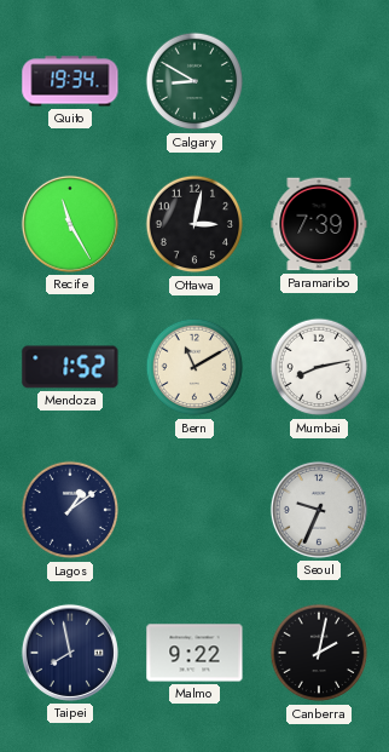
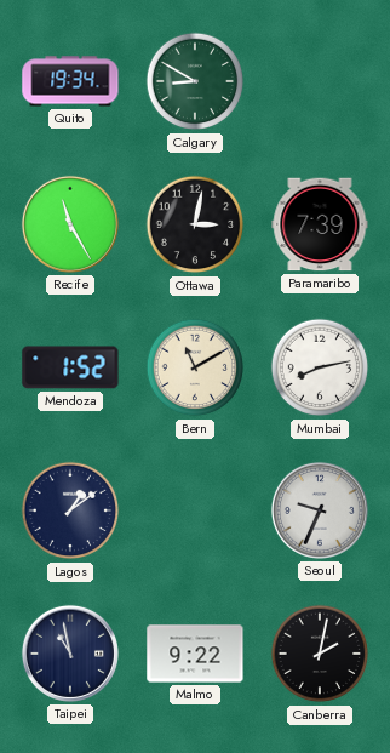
Taipei: 7:58 -> 10:58 (70, 654)
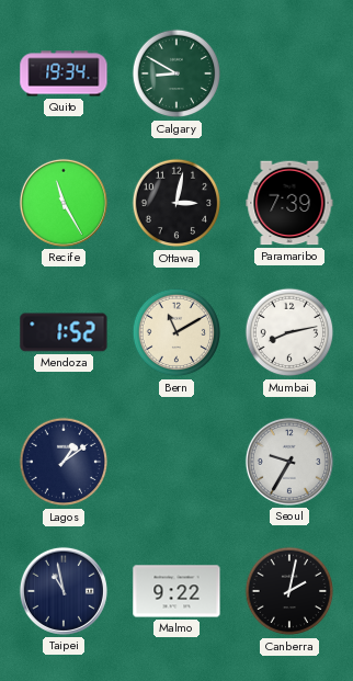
Seoul: 9:34 -> 9:35 (289, 462)
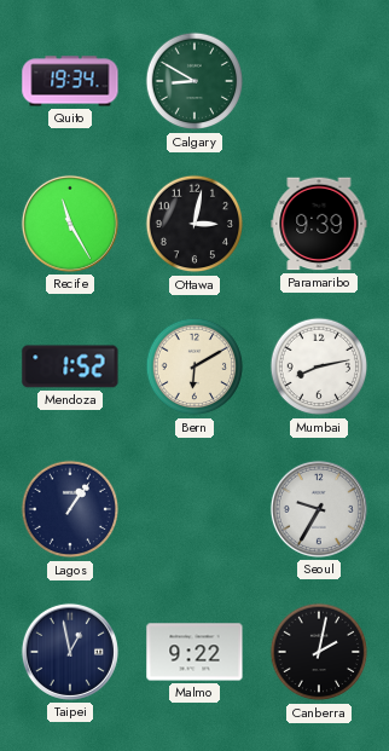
Paramaribo: 7:39 -> 9:39 (319, 224)
Bern: 11:10 -> 6:10 (194, 366)
Lagos: 1:09 -> 1:06 (70, 509)
Taipei: 10:58 -> 12:58 (70, 652)
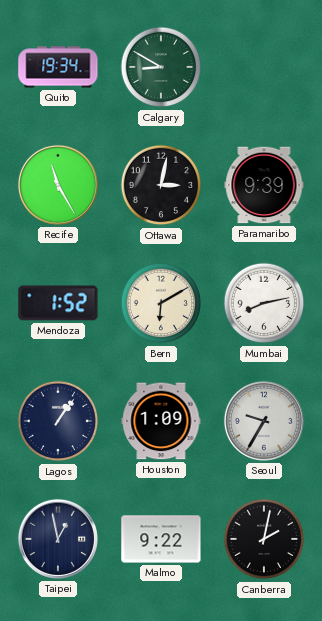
Houston: none -> 1:09 (161, 421)
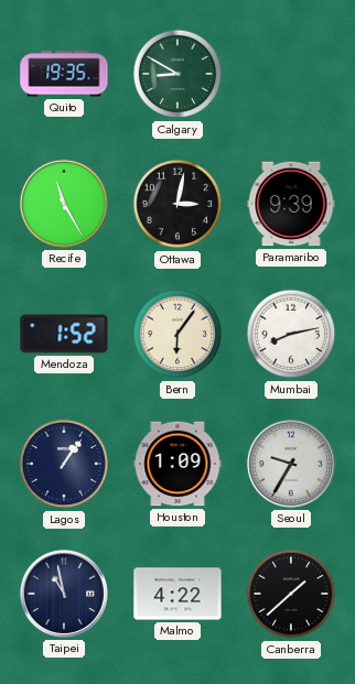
Quito: 19:34 -> 19:35 (64, 74)
Bern: 6:10 -> 6:06 (177, 334)
Taipei: 12:58 -> 10:58 (64, 594)
Malmo: 9:22 -> 4:22 (177, 594)
Canberra: 2:02 -> 1:38 (291, 594)
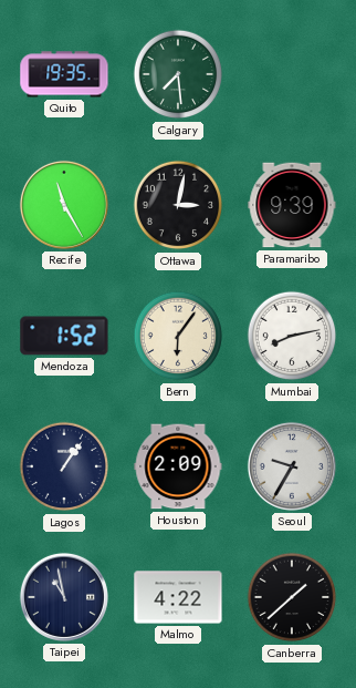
Calgary: 8:50 -> 7:29 (178, 74)
Houston: 1:09 -> 2:09 (178, 466)
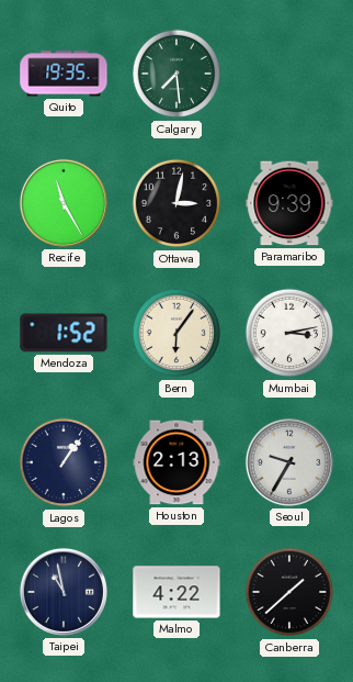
Mumbai: 8:13 -> 3:13 (289, 333)
Houston: 2:09 -> 2:13 (176, 462)
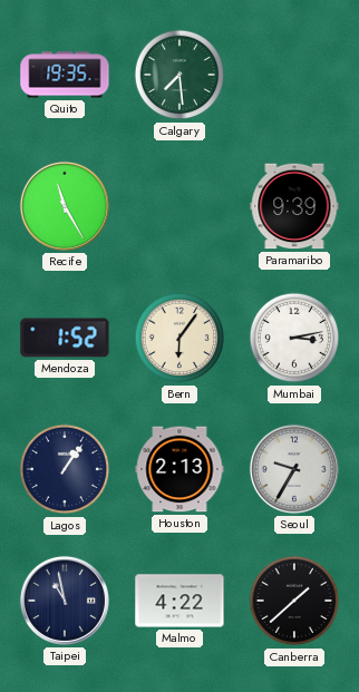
Ottawa: 3:02 -> none (176, 203)
